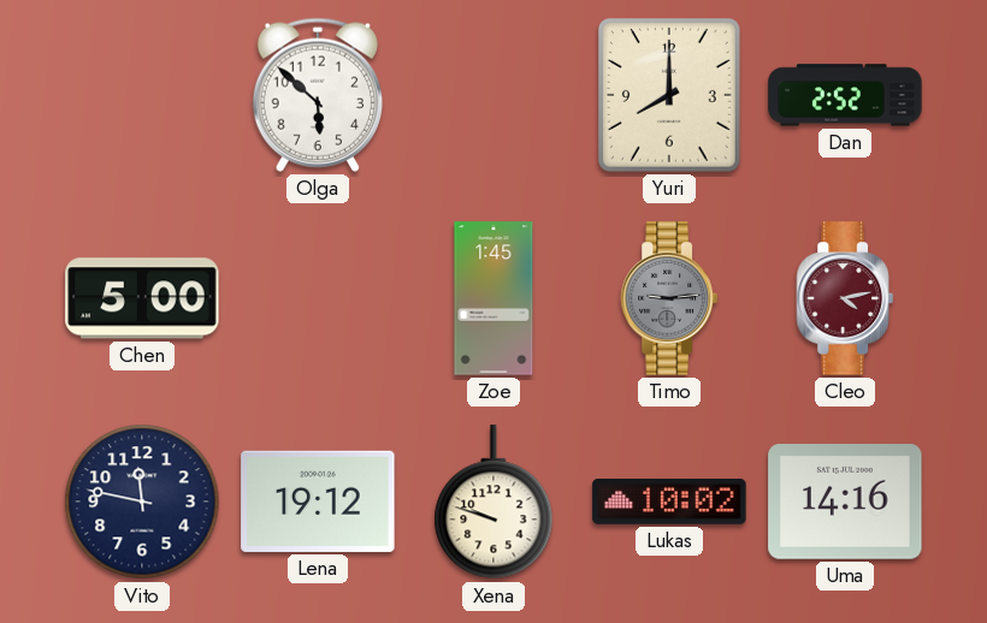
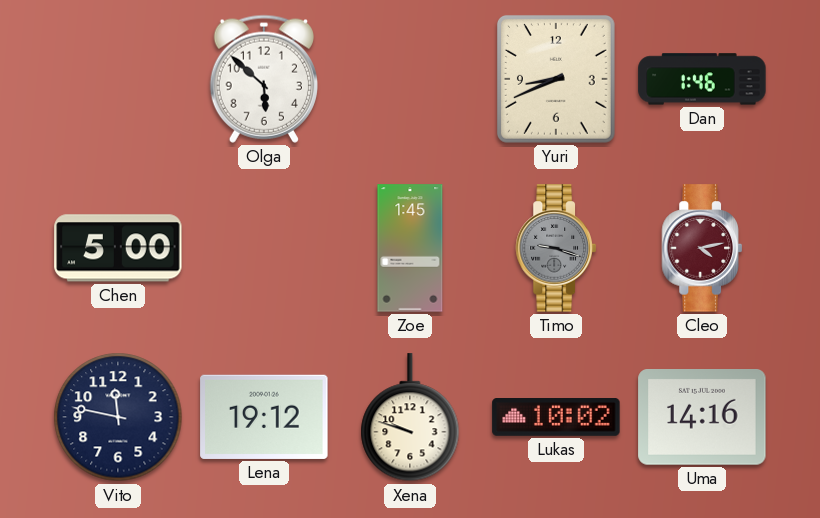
Yuri: 8:00 -> 8:41 (556, 79)
Dan: 2:52 -> 1:46 (702, 79)
Timo: 9:14 -> 9:18 (556, 248)
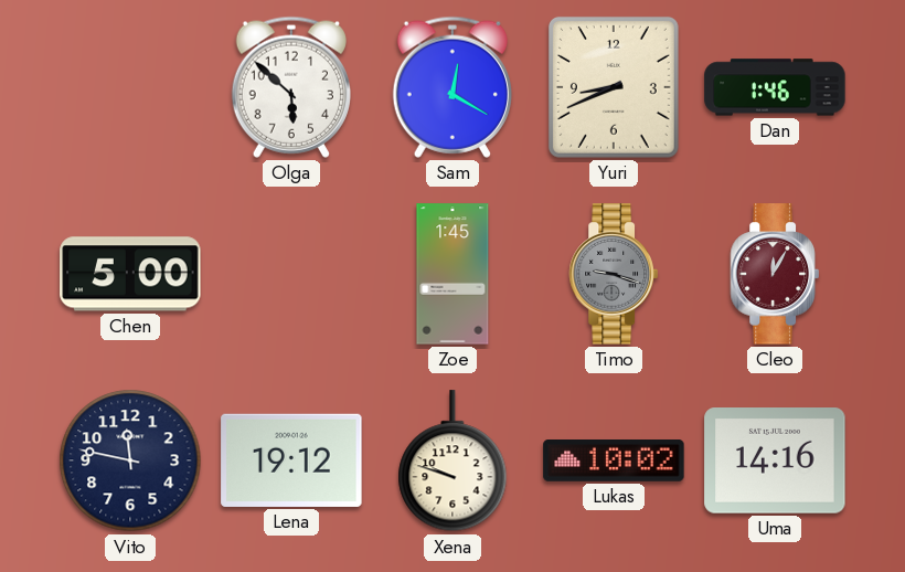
Sam: none -> 12:20 (453, 87)
Cleo: 4:13 -> 12:05 (775, 274)
